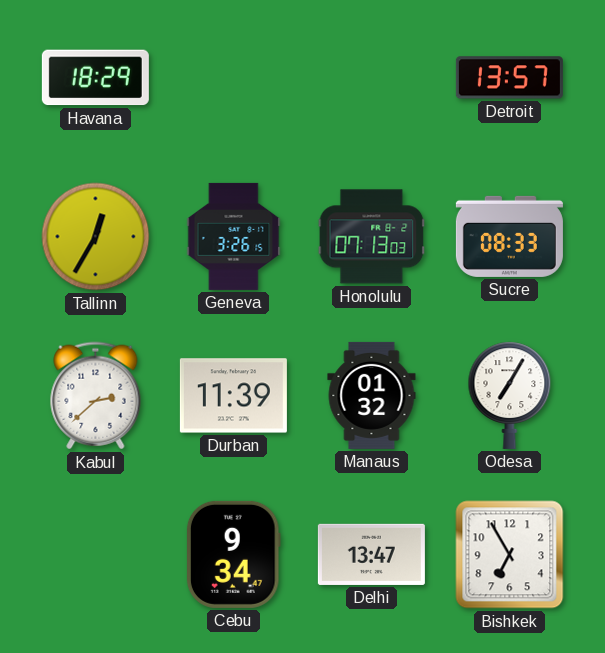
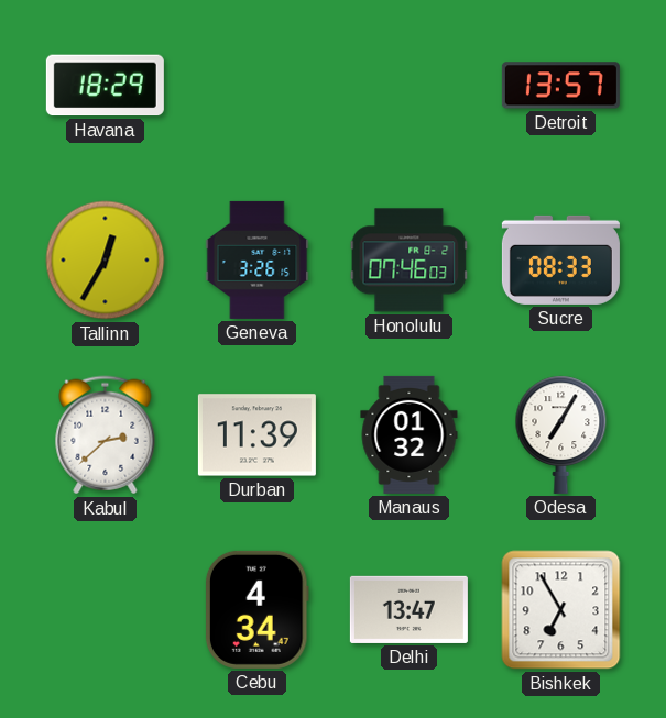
Honolulu: 07:13 -> 07:46 (410, 261)
Cebu: 9:34 -> 4:34 (256, 609)
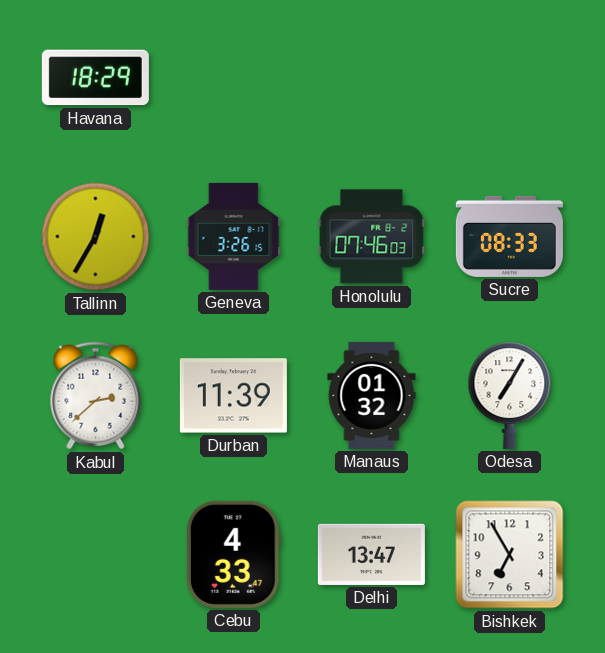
Detroit: 13:57 -> none (560, 86)
Cebu: 4:34 -> 4:33 (233, 554)
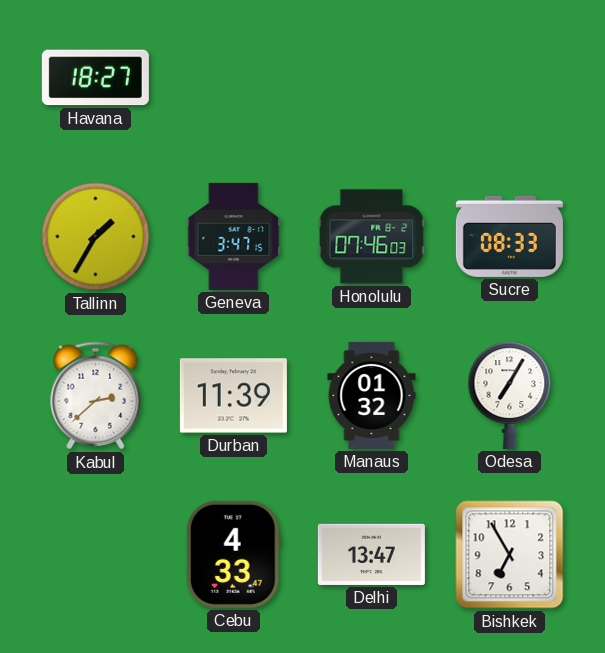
Havana: 18:29 -> 18:27 (95, 78)
Tallinn: 12:35 -> 1:35 (96, 237)
Geneva: 3:26 -> 3:47 (234, 236)
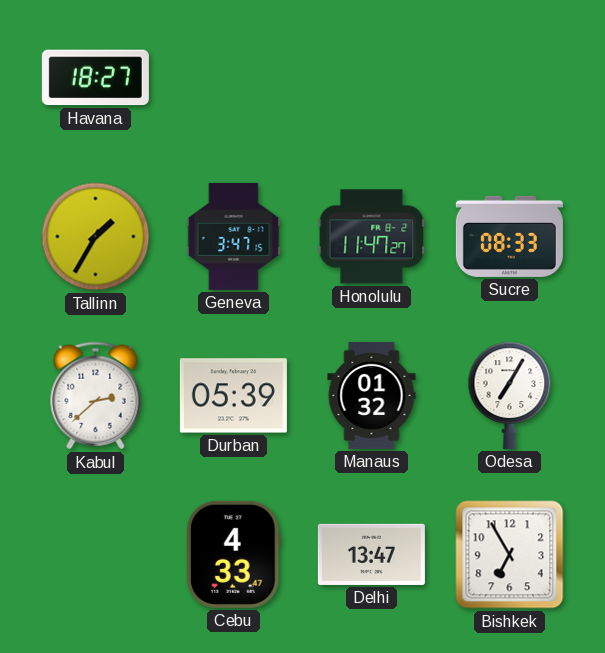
Honolulu: 07:46 -> 11:47 (372, 237)
Durban: 11:39 -> 05:39 (233, 396)
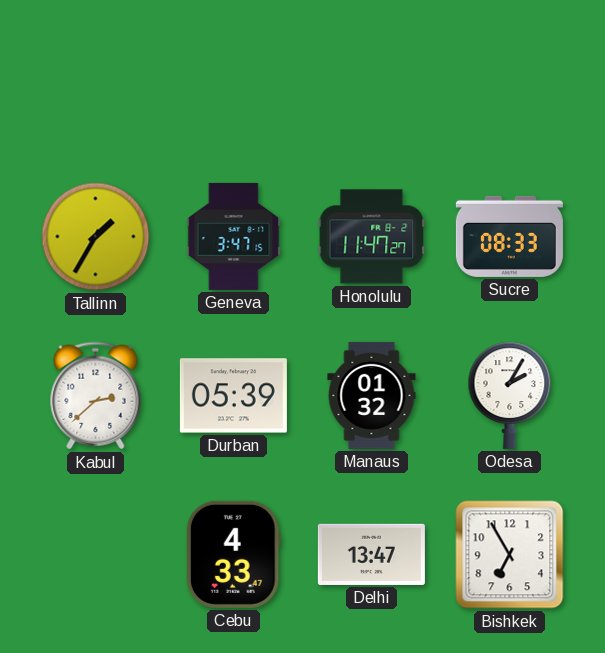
Havana: 18:27 -> none (95, 78)
Odesa: 7:05 -> 2:05 (510, 395)
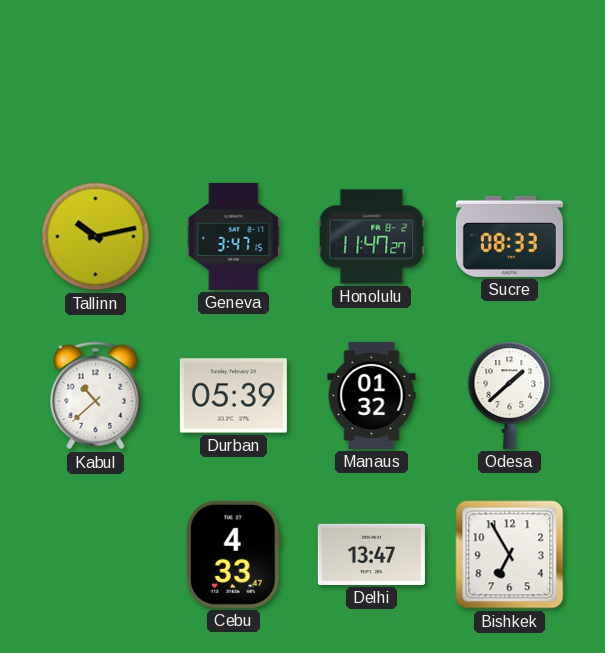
Tallinn: 1:35 -> 10:13 (96, 237)
Kabul: 2:38 -> 10:38 (96, 396)
Odesa: 2:05 -> 1:38 (510, 395)
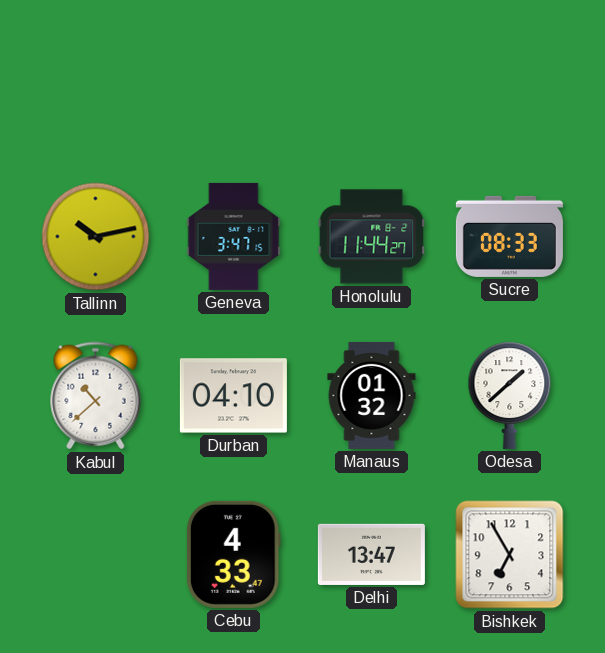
Honolulu: 11:47 -> 11:44 (372, 237)
Durban: 05:39 -> 04:10 (233, 396)
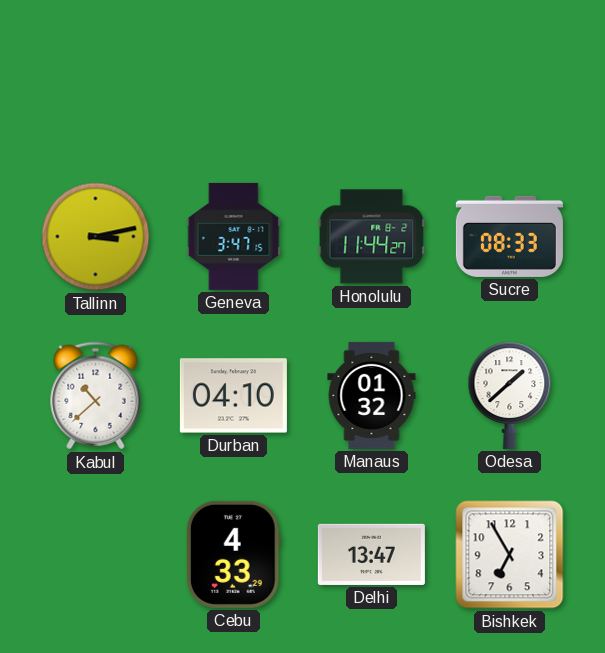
Tallinn: 10:13 -> 3:13 (96, 237)
Cebu: 4:33:47 -> 4:33:29 (233, 554)
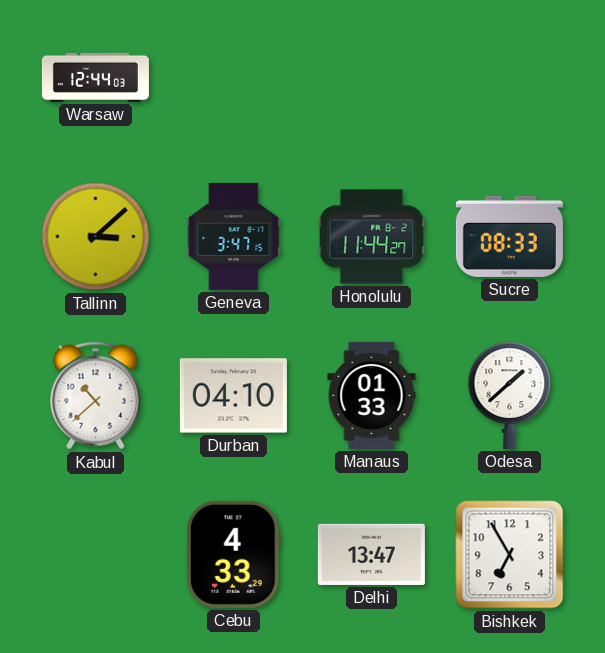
Warsaw: none -> 12:44 (95, 77)
Tallinn: 3:13 -> 3:08 (96, 237)
Manaus: 01:32 -> 01:33 (372, 395)
